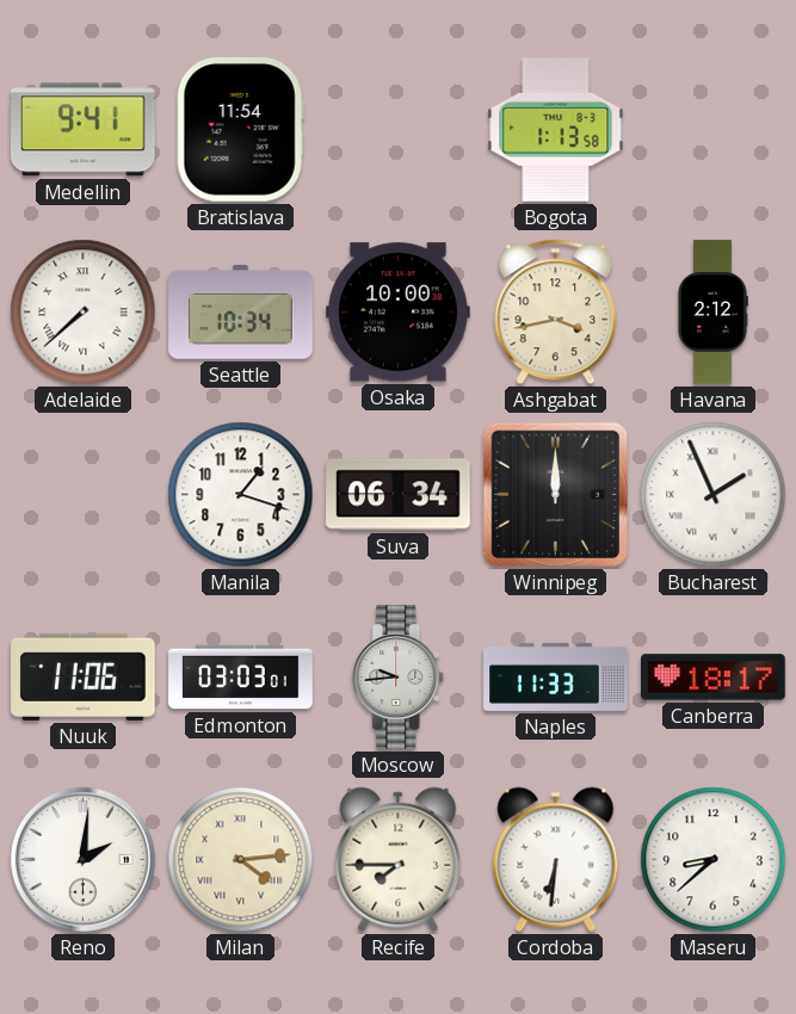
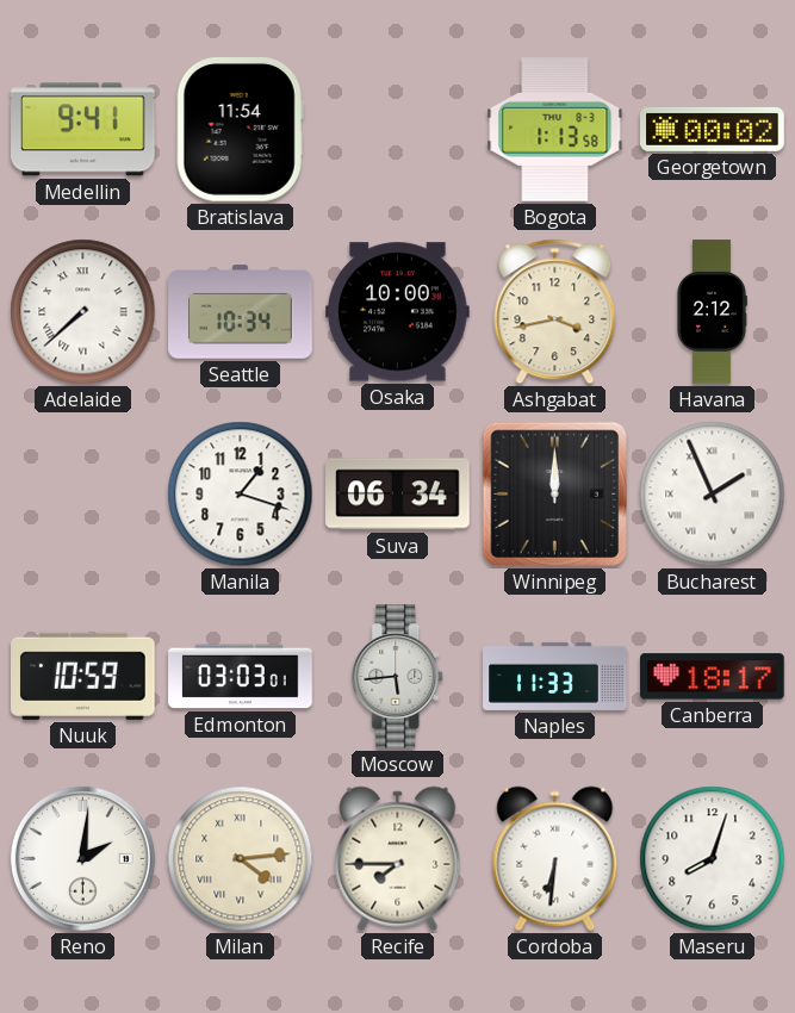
Georgetown: none -> 00:02 (713, 129)
Nuuk: 11:06 -> 10:59 (83, 676)
Moscow: 9:44 -> 5:44 (398, 677)
Maseru: 8:38 -> 8:03 (713, 859)
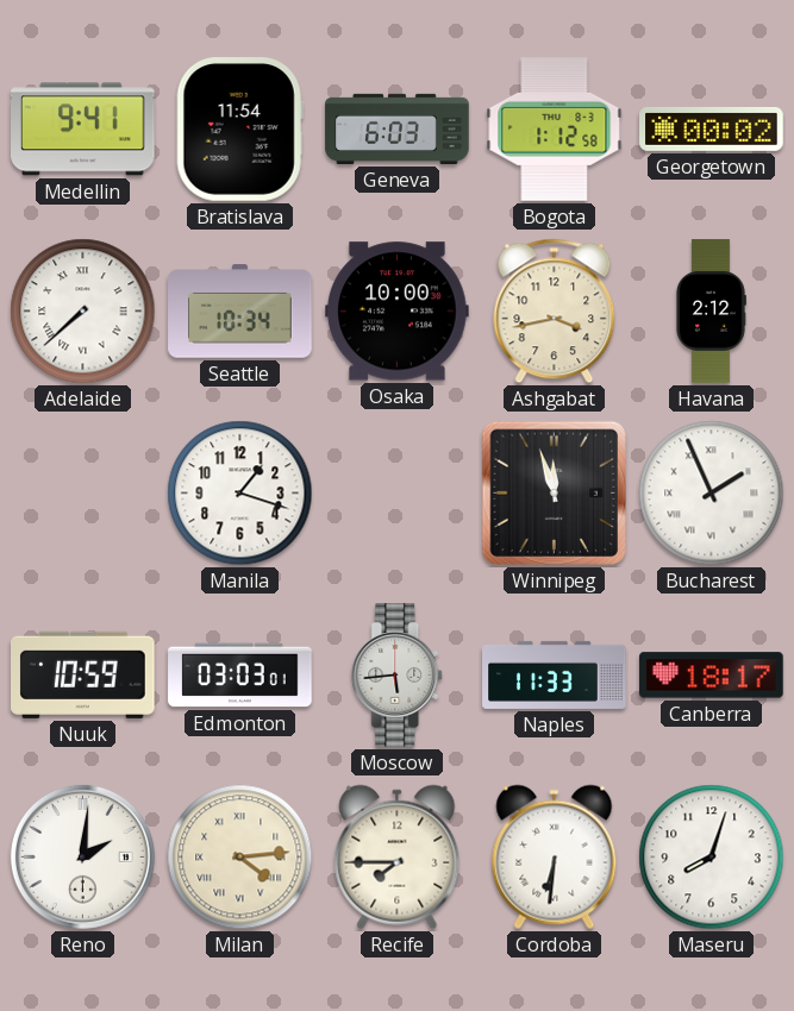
Geneva: none -> 6:03 (398, 128)
Bogota: 1:13 -> 1:12 (555, 130)
Suva: 06:34 -> none (398, 495)
Winnipeg: 12:00 -> 11:57 (555, 494)
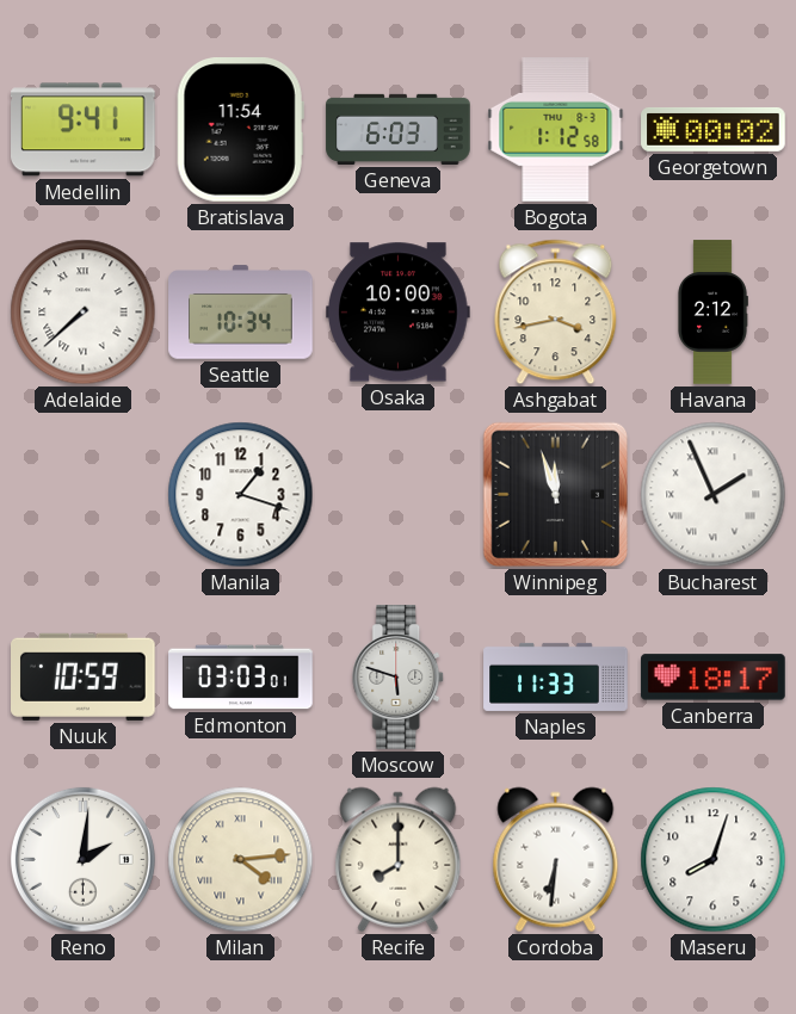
Moscow: 5:44 -> 5:48 (399, 678)
Recife: 7:45 -> 8:00 (399, 860)
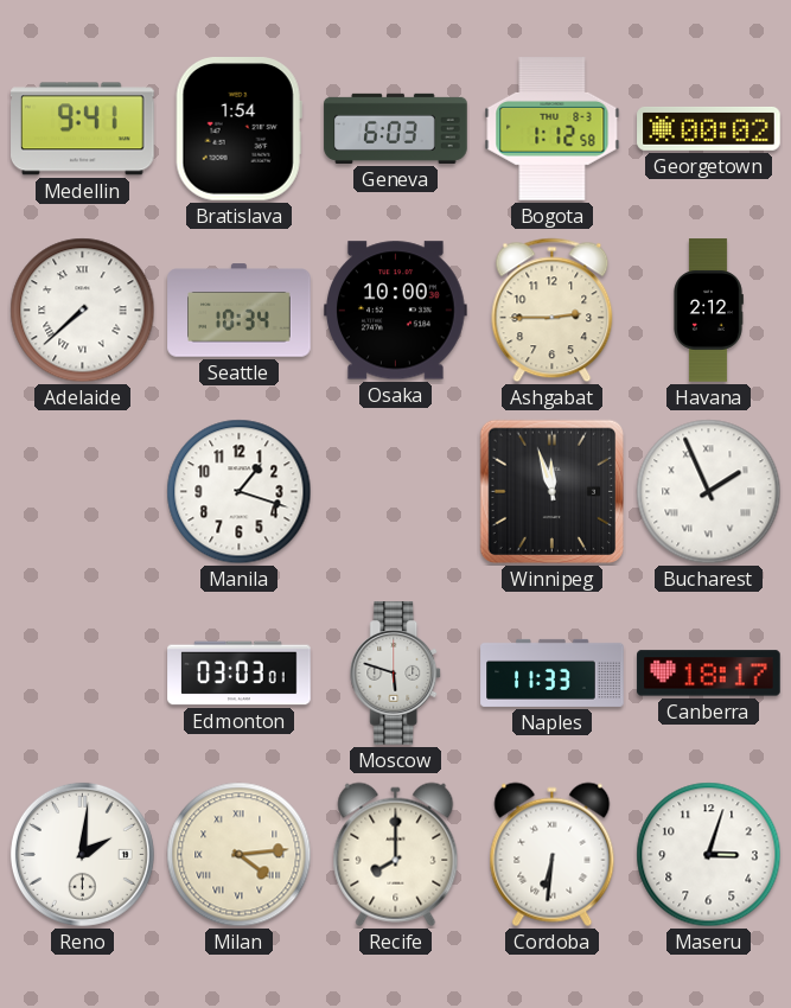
Bratislava: 11:54 -> 1:54 (238, 129)
Ashgabat: 3:43 -> 2:45 (553, 311)
Nuuk: 10:59 -> none (84, 676)
Maseru: 8:03 -> 3:03 (709, 855)
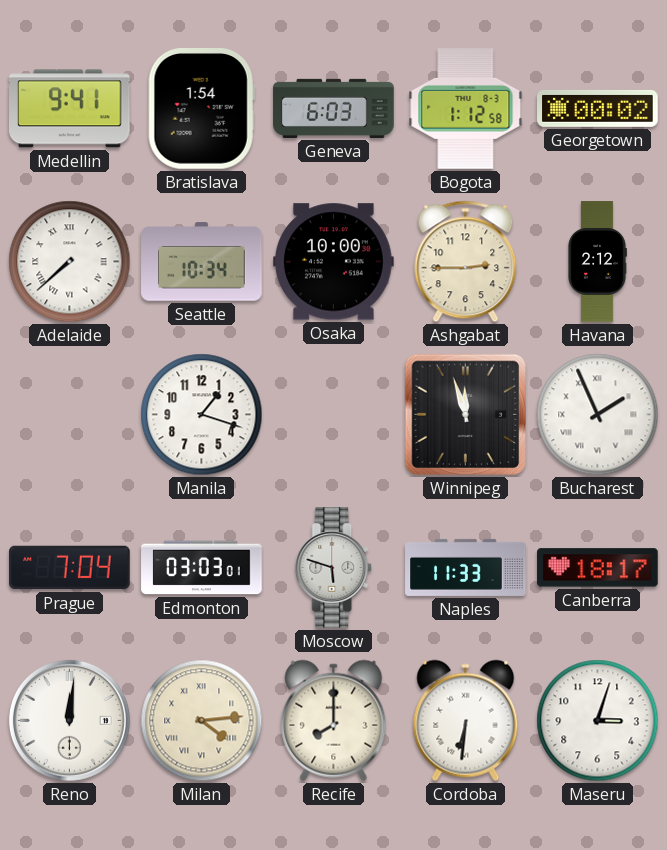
Prague: none -> 7:04 (70, 568)
Reno: 2:01 -> 12:01 (69, 720)
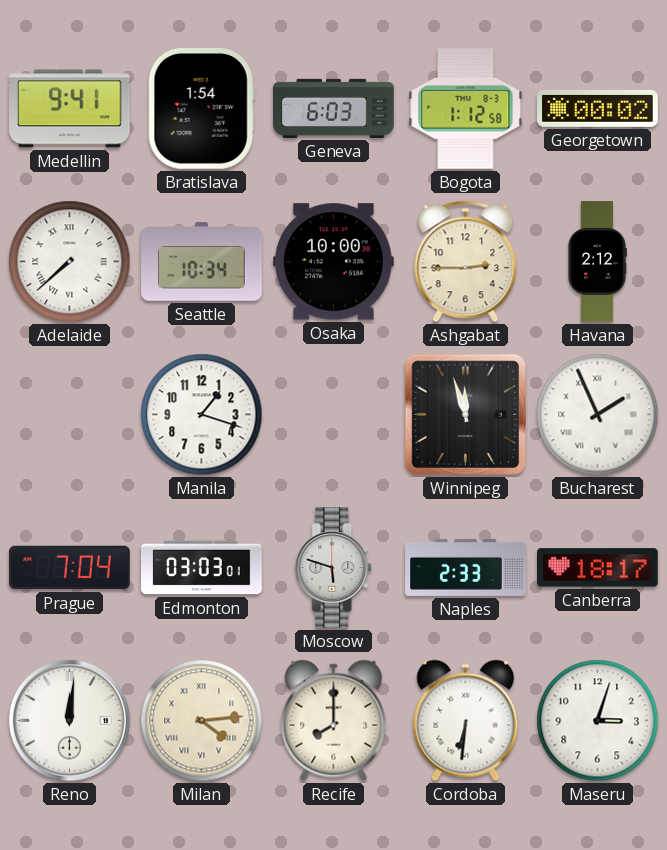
Naples: 11:33 -> 2:33 (466, 567)
